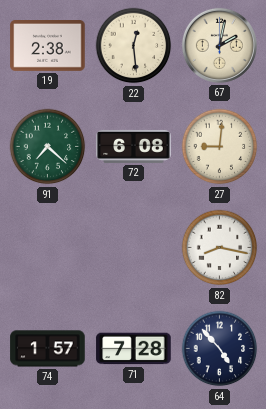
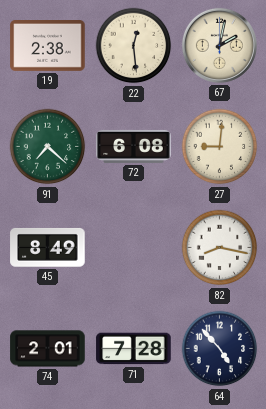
45: none -> 8:49 (48, 247)
74: 1:57 -> 2:01 (48, 349)
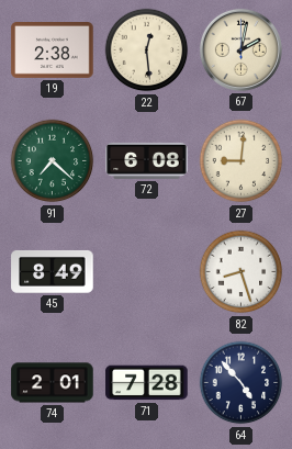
82: 8:17 -> 8:27 (242, 272)
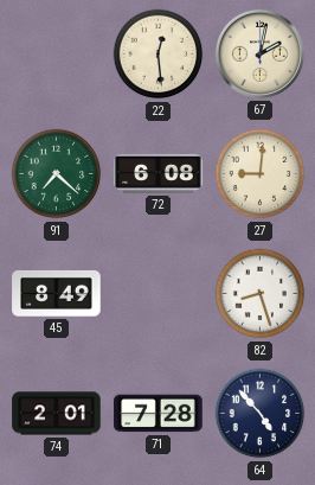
19: 2:38 -> none (53, 50)
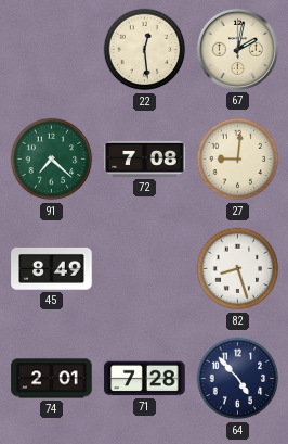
72: 6:08 -> 7:08 (145, 158)
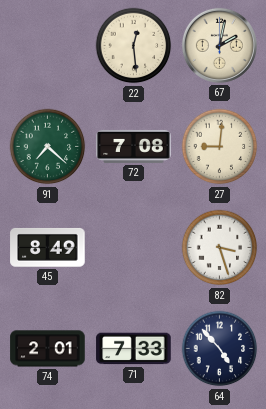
82: 8:27 -> 3:27 (220, 248)
71: 7:28 -> 7:33 (134, 349)
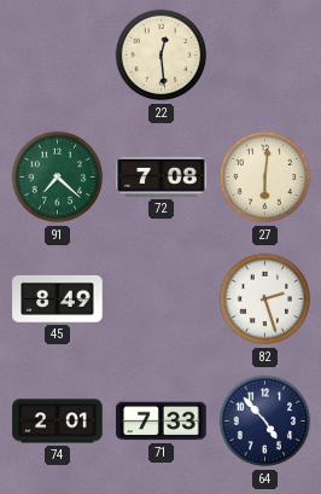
67: 2:02 -> none (219, 45)
27: 9:01 -> 6:01 (265, 178)
82: 3:27 -> 2:27 (265, 300)
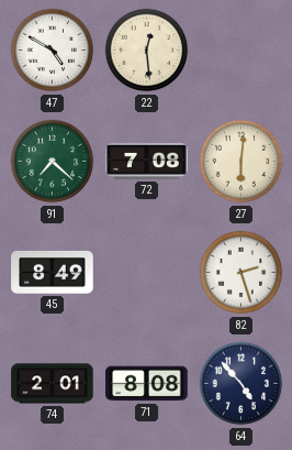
47: none -> 4:50 (53, 51)
71: 7:33 -> 8:08 (147, 384)
